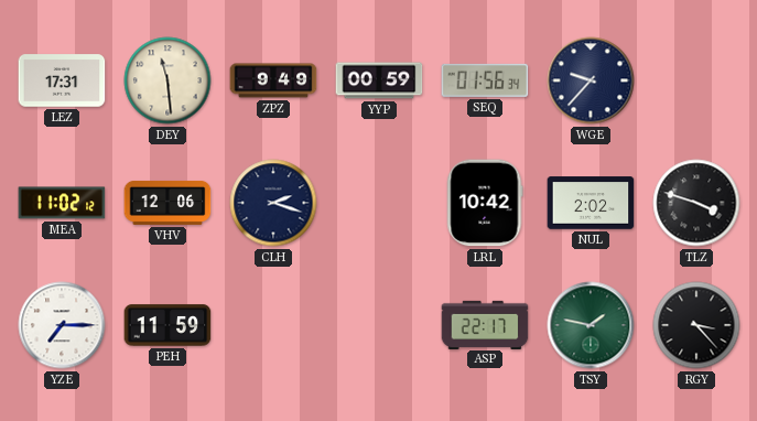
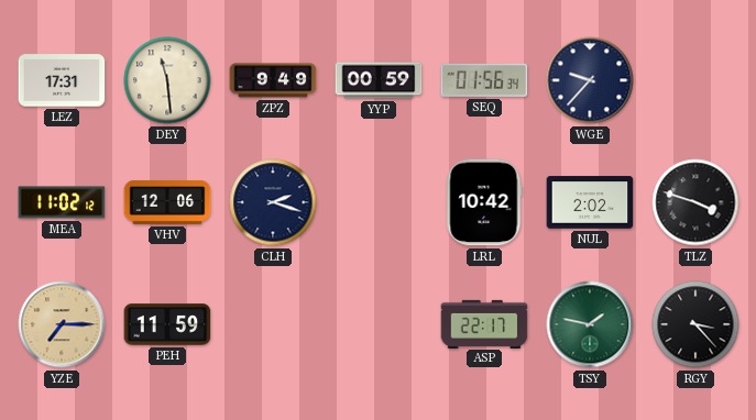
YZE dial: white -> champagne (62, 324)
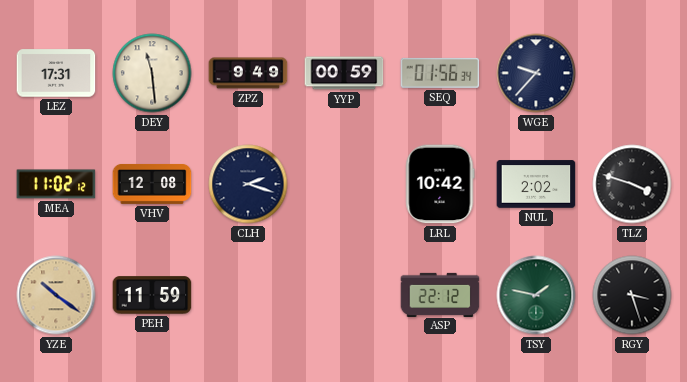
VHV: 12:06 -> 12:08 (152, 184)
YZE: 7:15 -> 10:21 (56, 295)
ASP: 22:17 -> 22:12 (440, 294)
RGY: 3:23 -> 3:27 (632, 295)
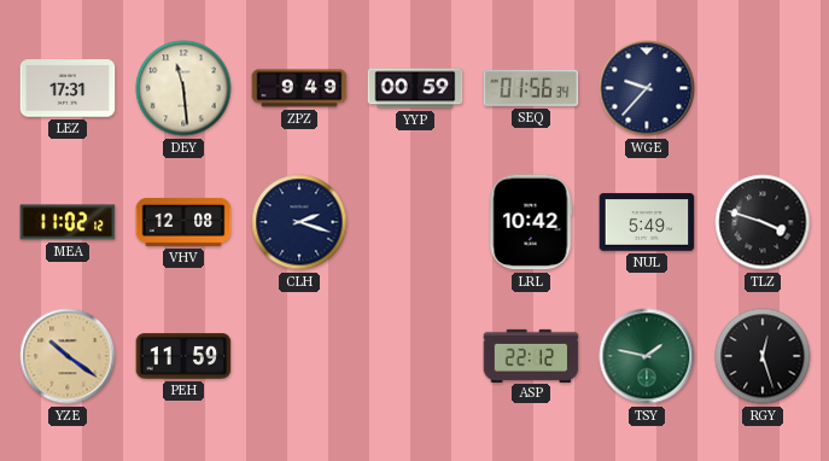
NUL: 2:02 -> 5:49 (647, 222)
RGY: 3:27 -> 12:27 (763, 356)
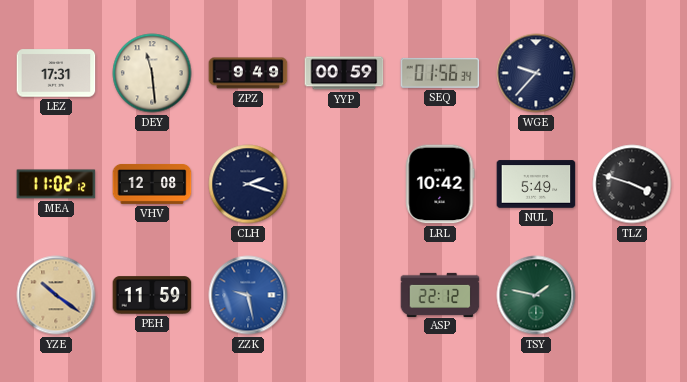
ZZK: none -> 9:28 (248, 295)
RGY: 12:27 -> none (763, 356)
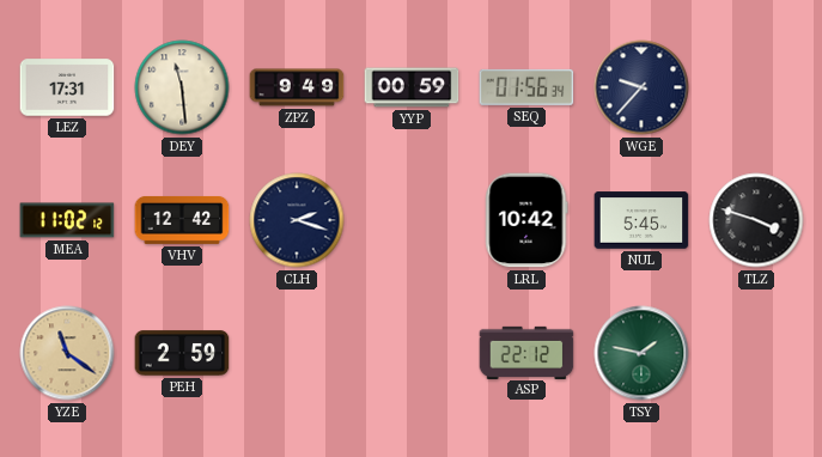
VHV: 12:08 -> 12:42 (182, 220)
NUL: 5:49 -> 5:45 (641, 220)
YZE: 10:21 -> 11:21 (67, 353)
PEH: 11:59 -> 2:59 (182, 353)
ZZK: 9:28 -> none (248, 295)
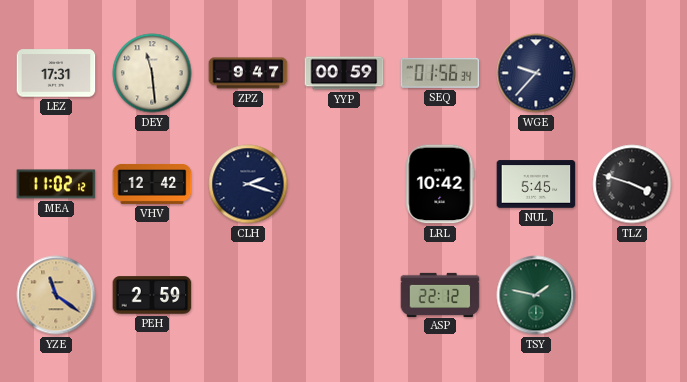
ZPZ: 9:49 -> 9:47 (248, 73)
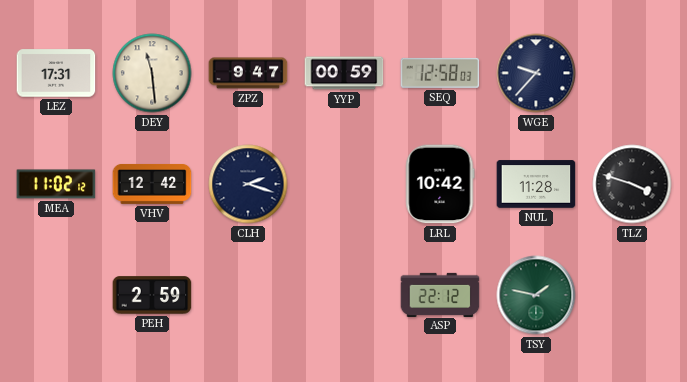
SEQ: 01:56 -> 12:58 (440, 73)
NUL: 5:45 -> 11:28 (536, 184)
YZE: 11:21 -> none (56, 295)
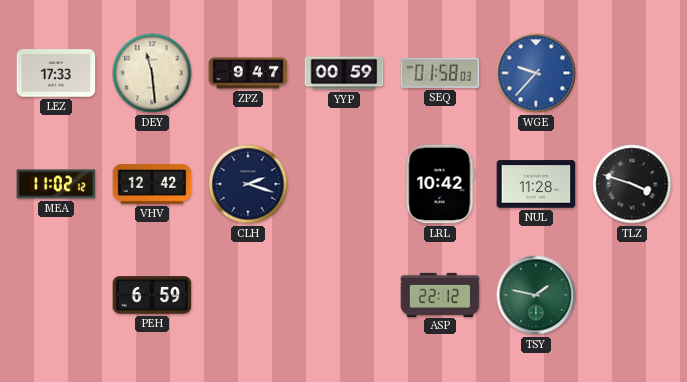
LEZ: 17:31 -> 17:33 (56, 73)
SEQ: 12:58 -> 01:58 (440, 73)
WGE dial: navy -> blue (536, 73)
PEH: 2:59 -> 6:59 (152, 295)
